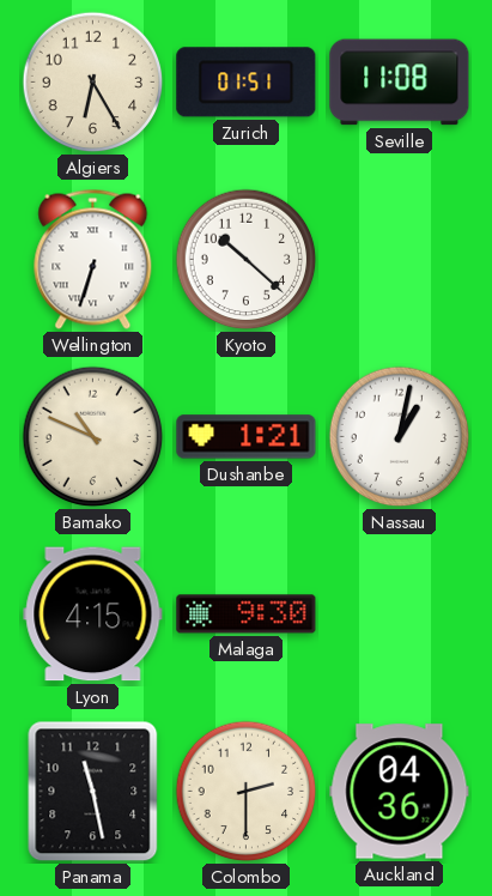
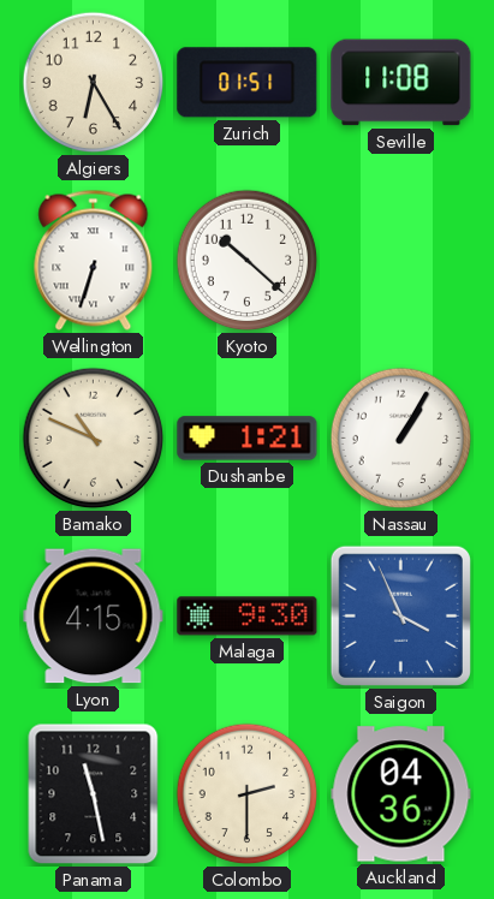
Nassau: 1:02 -> 1:05 (401, 439)
Saigon: none -> 3:56 (400, 615)
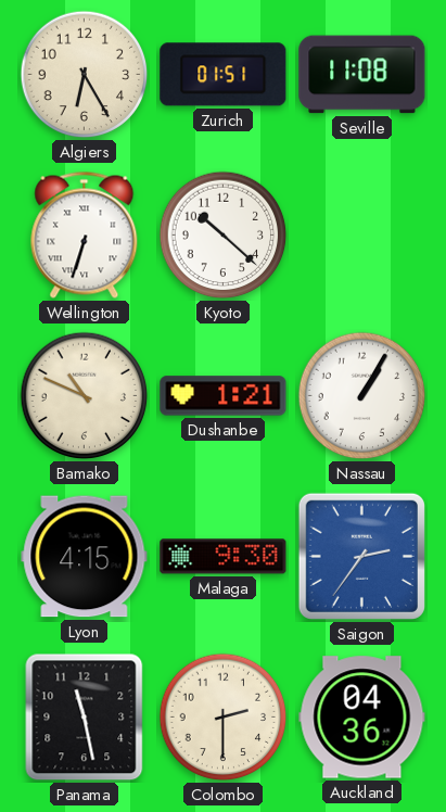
Saigon: 3:56 -> 2:36 (361, 556)
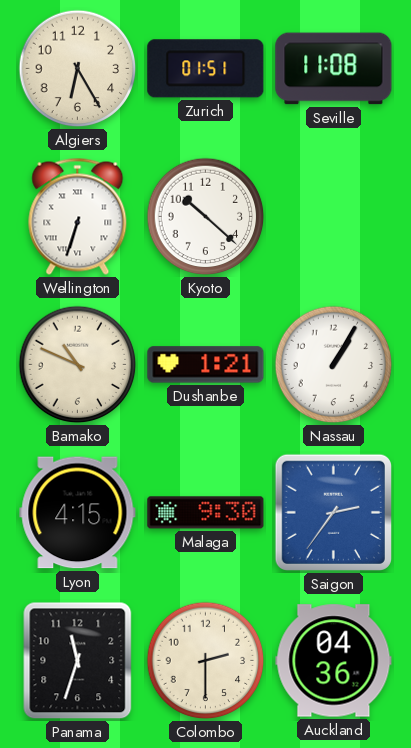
Panama: 11:28 -> 11:33 (78, 661)
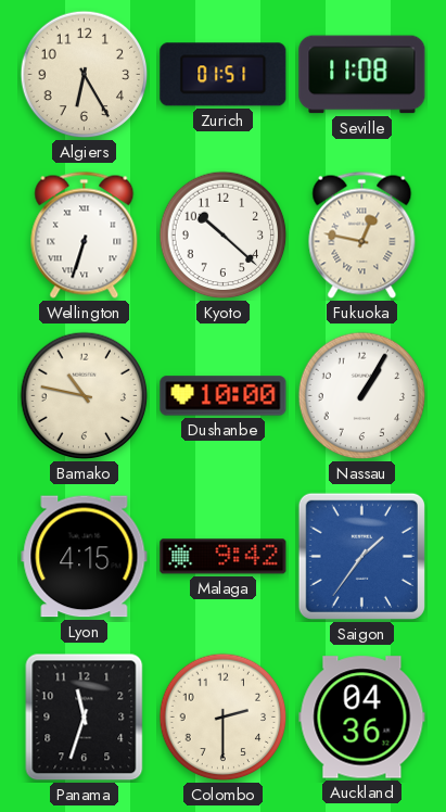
Fukuoka: none -> 12:47 (362, 234)
Bamako: 10:49 -> 10:47 (85, 396)
Dushanbe: 1:21 -> 10:00 (224, 396)
Malaga: 9:30 -> 9:42 (224, 557)
Saigon: 2:36 -> 1:36 (361, 556)
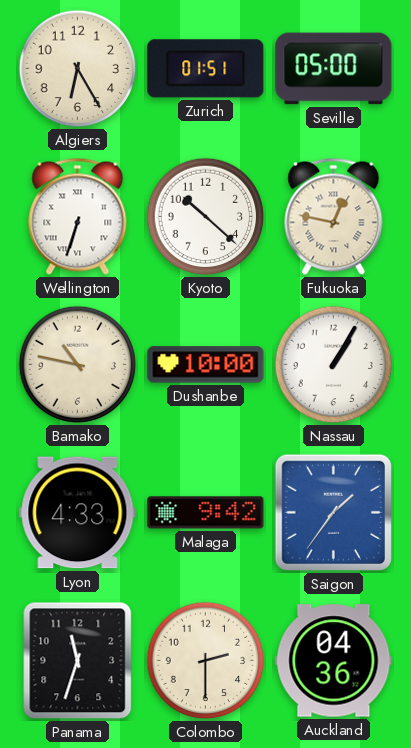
Seville: 11:08 -> 05:00 (334, 69)
Lyon: 4:15 -> 4:33 (78, 513)
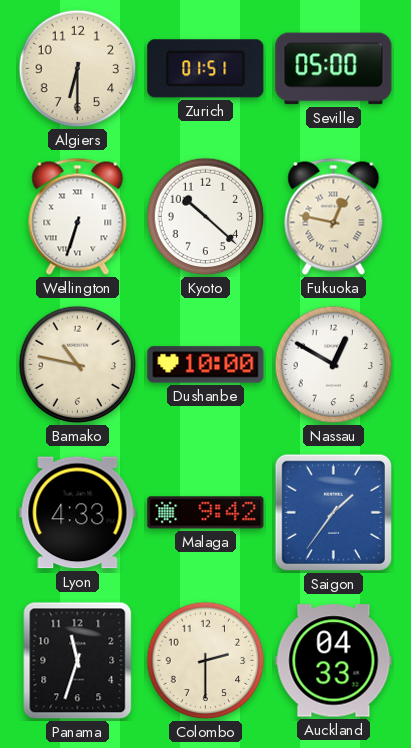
Algiers: 6:25 -> 6:30 (78, 69)
Nassau: 1:05 -> 12:50 (334, 365)
Auckland: 04:36 -> 04:33 (334, 661)
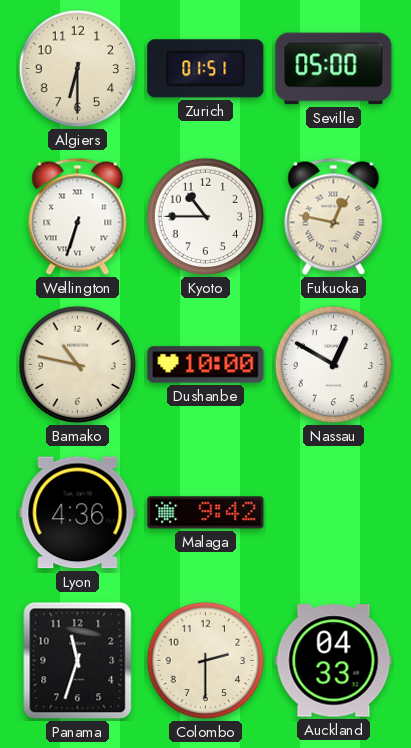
Kyoto: 10:22 -> 10:45 (206, 217)
Lyon: 4:33 -> 4:36 (78, 513)
Saigon: 1:36 -> none (333, 512)
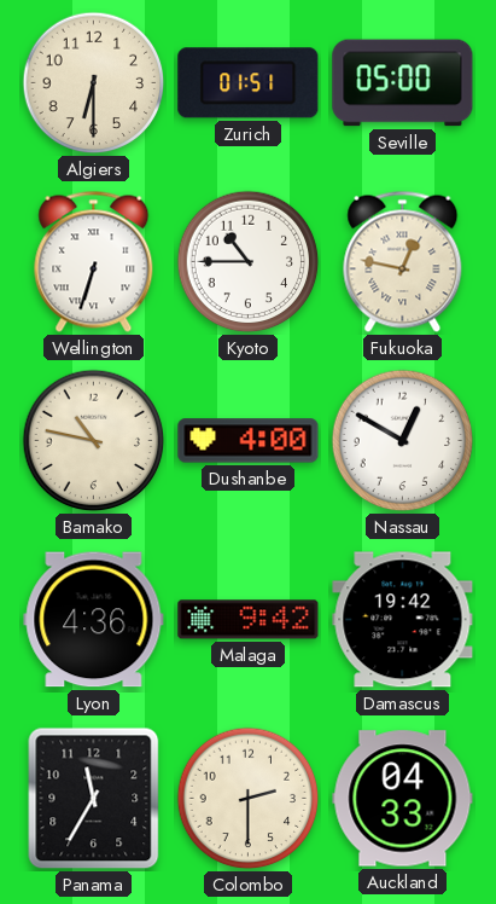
Dushanbe: 10:00 -> 4:00 (249, 441)
Damascus: none -> 19:42 (403, 620)
Panama: 11:33 -> 11:35 (94, 799)
